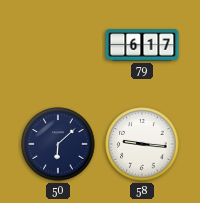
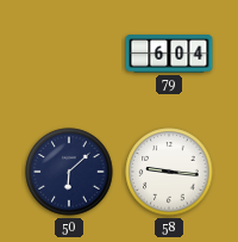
79: 6:17 -> 6:04 (169, 54)
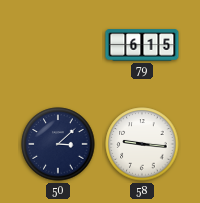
79: 6:04 -> 6:15 (142, 45)
50: 6:08 -> 3:08 (58, 144)
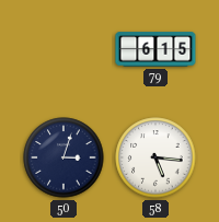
50: 3:08 -> 3:03 (64, 157)
58: 9:16 -> 5:16 (155, 157)
